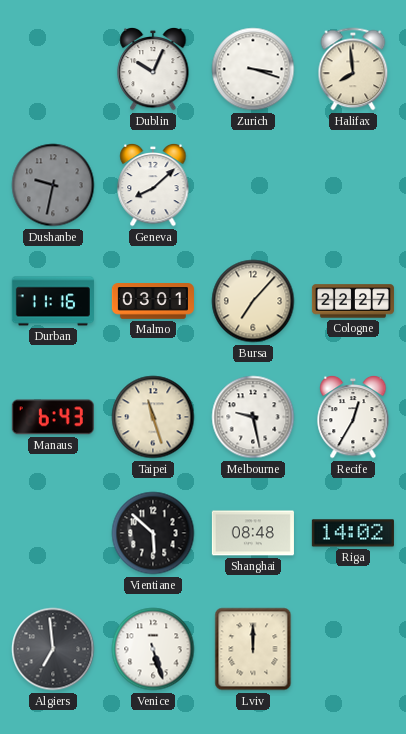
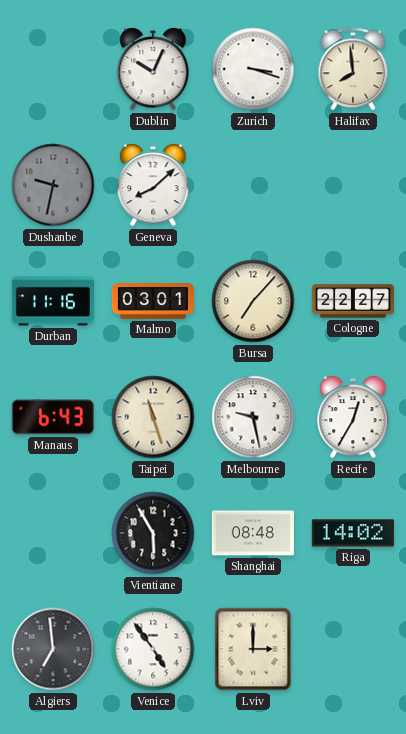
Vientiane: 5:52 -> 5:55 (153, 533)
Venice: 5:27 -> 4:54 (153, 649)
Lviv: 12:00 -> 3:00 (253, 649)
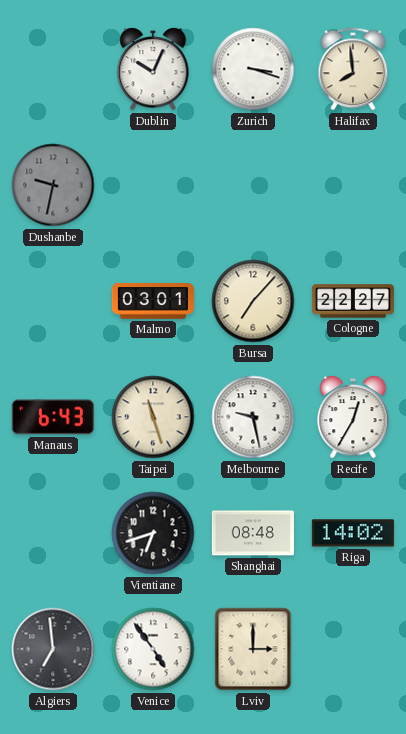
Geneva: 8:08 -> none (153, 185)
Durban: 11:16 -> none (53, 301)
Vientiane: 5:55 -> 6:42 (153, 533)
